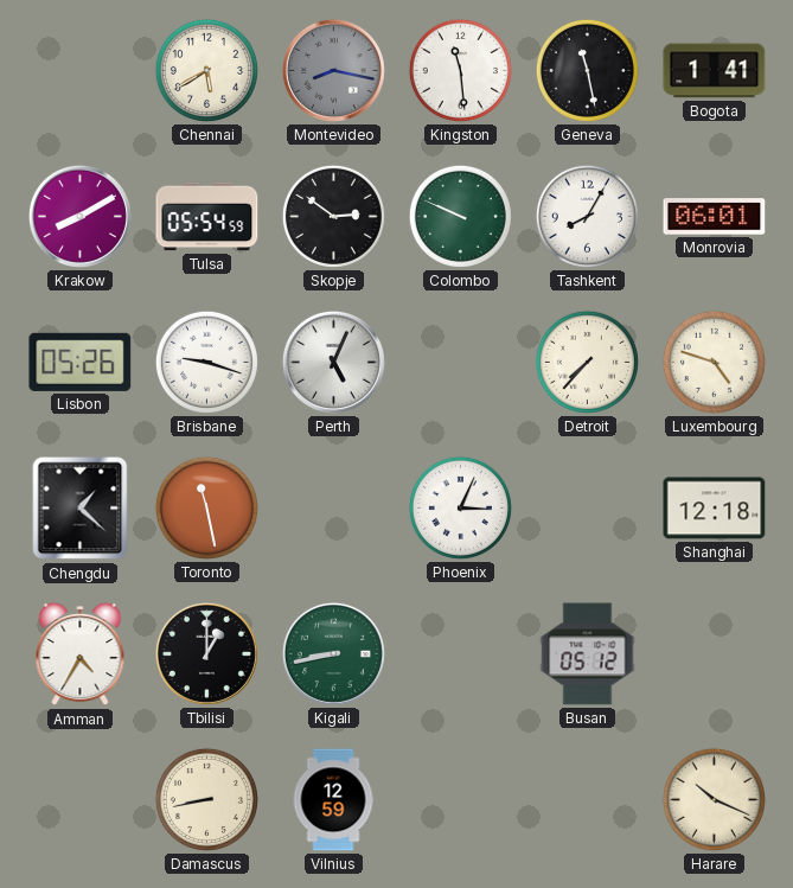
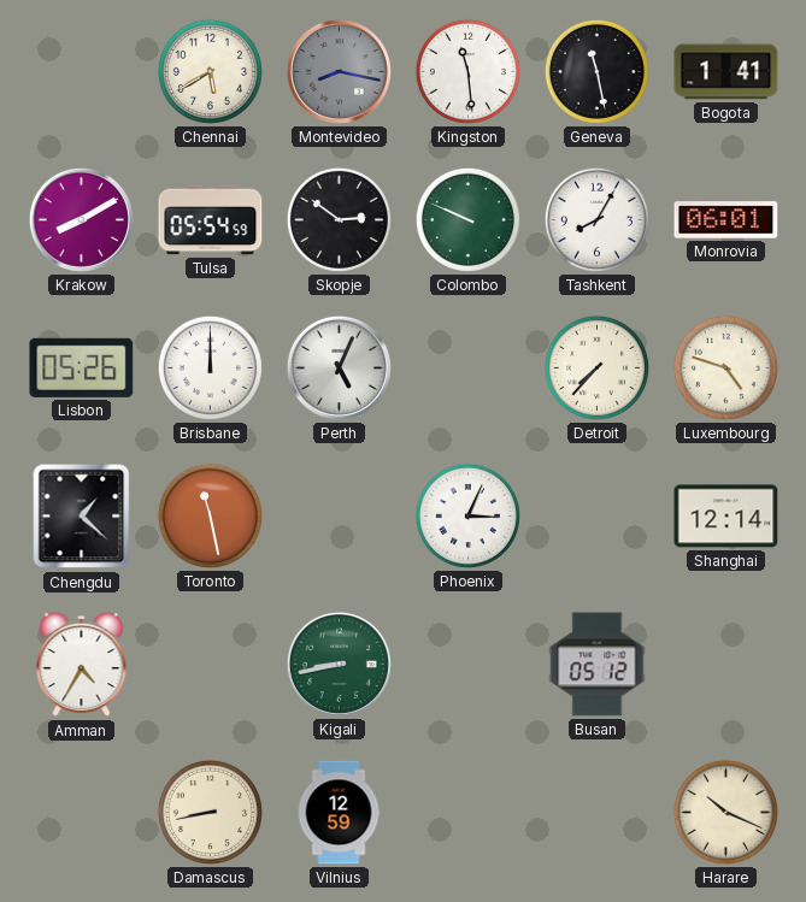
Brisbane: 9:18 -> 12:00 (210, 367)
Shanghai: 12:18 -> 12:14 (726, 517)
Tbilisi: 1:00 -> none (206, 653)
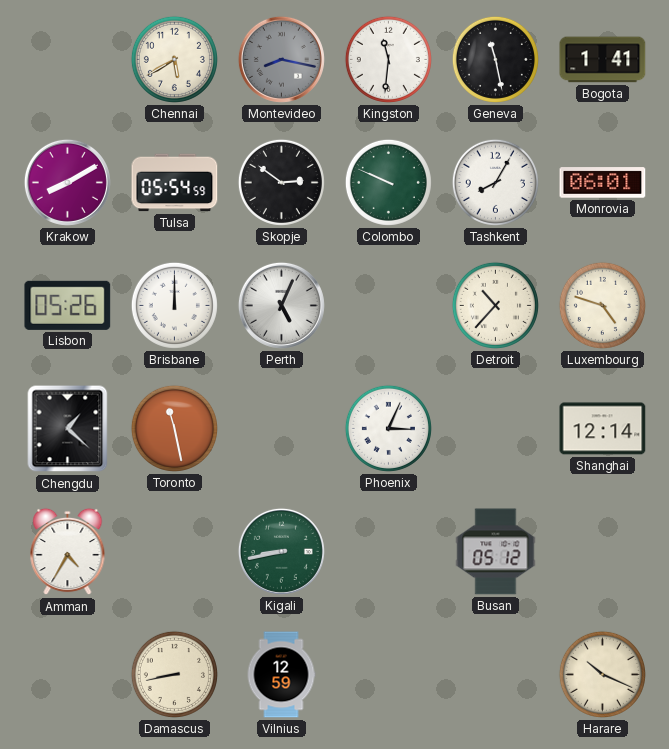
Kingston: 11:29 -> 11:31 (388, 59)
Detroit: 7:37 -> 10:37 (495, 305)
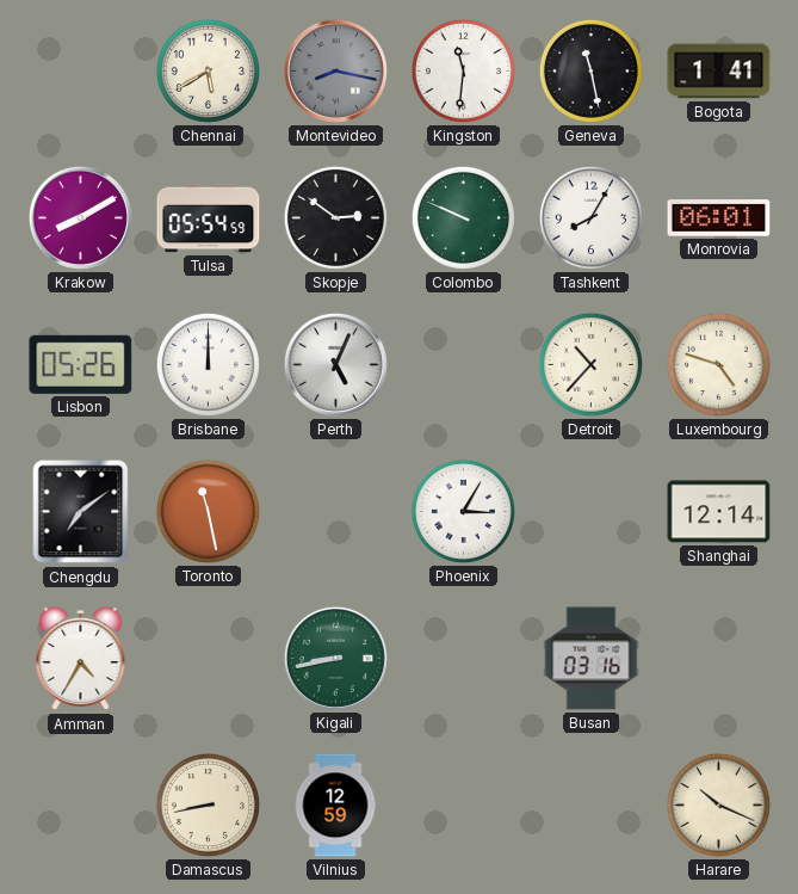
Chengdu: 1:22 -> 7:09 (81, 512)
Phoenix: 3:04 -> 3:05 (463, 511)
Busan: 05:12 -> 03:16 (592, 659)
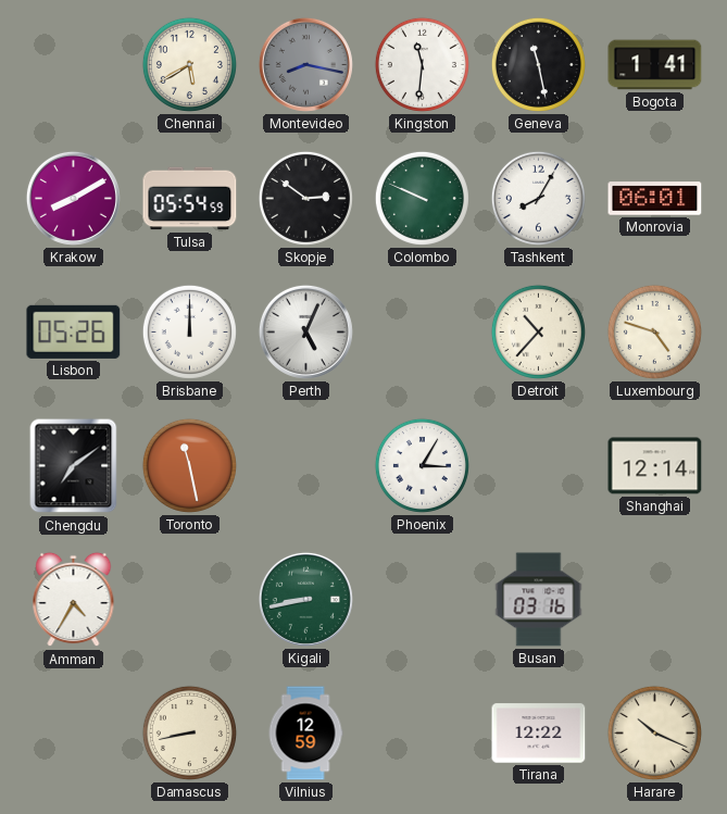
Tirana: none -> 12:22 (539, 734)
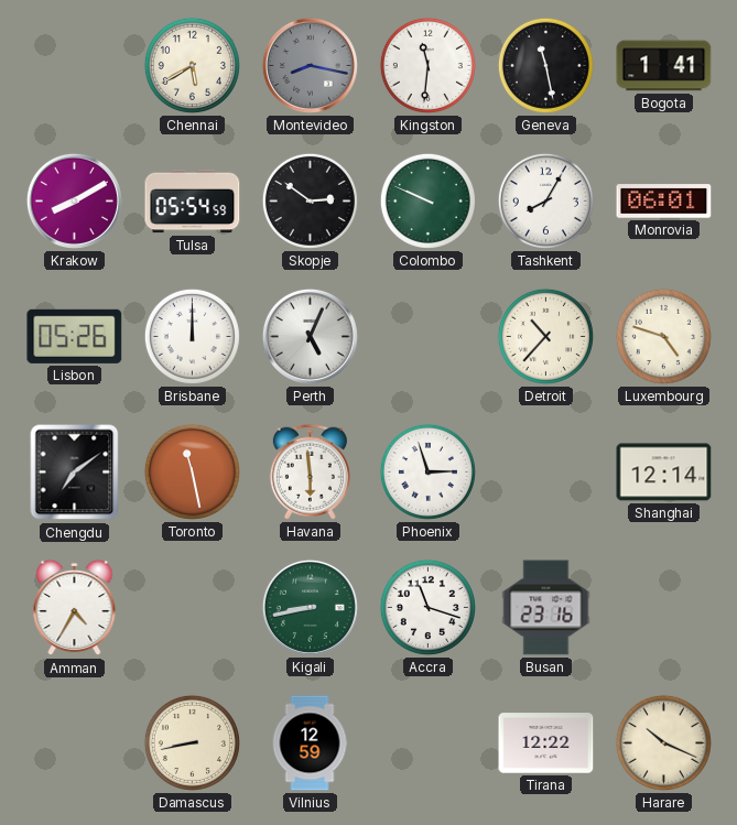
Havana: none -> 5:59 (310, 471)
Phoenix: 3:05 -> 2:57 (427, 471)
Accra: none -> 11:18 (427, 607)
Busan: 03:16 -> 23:16 (546, 608)
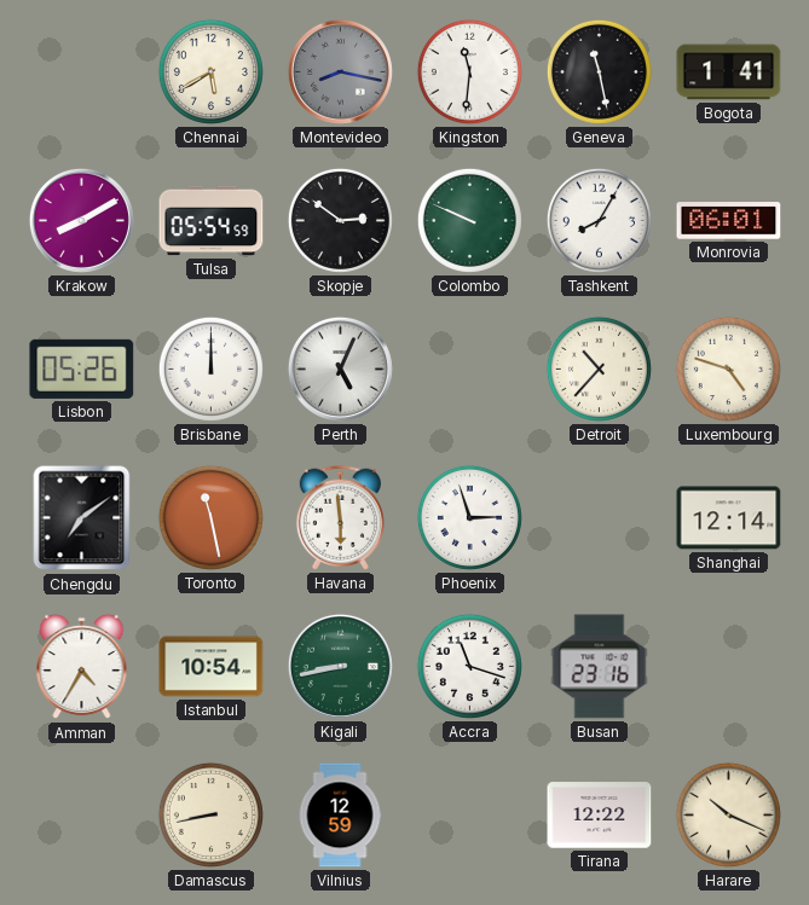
Istanbul: none -> 10:54 (212, 667)
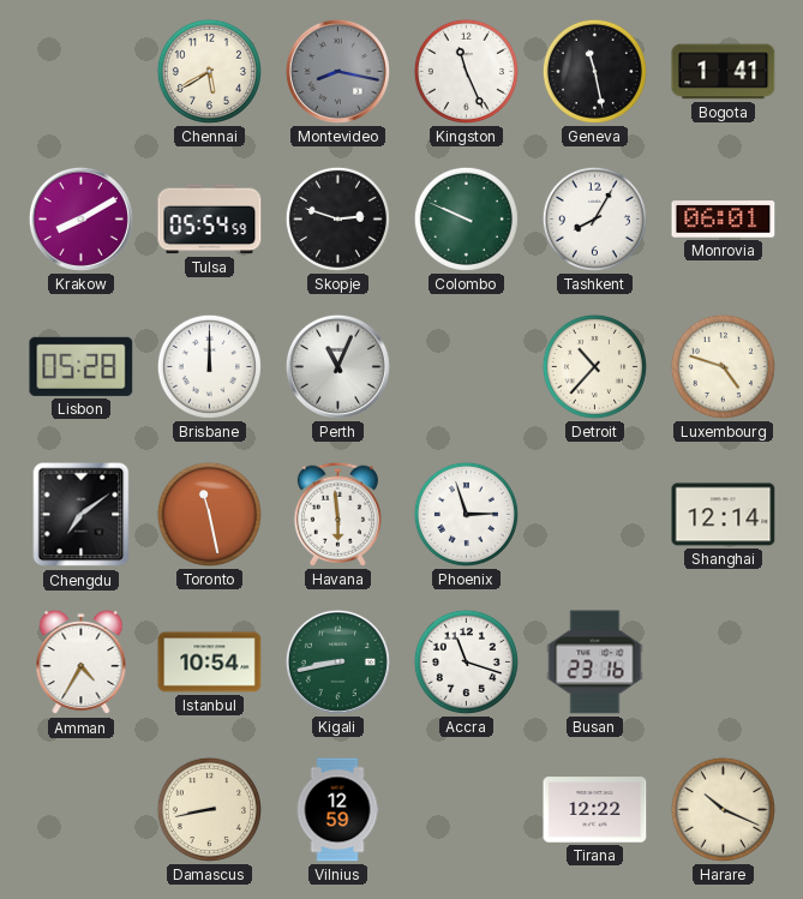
Kingston: 11:31 -> 11:26 (466, 71)
Skopje: 2:51 -> 2:48 (337, 218)
Lisbon: 05:26 -> 05:28 (82, 366)
Perth: 5:04 -> 11:04 (337, 366)
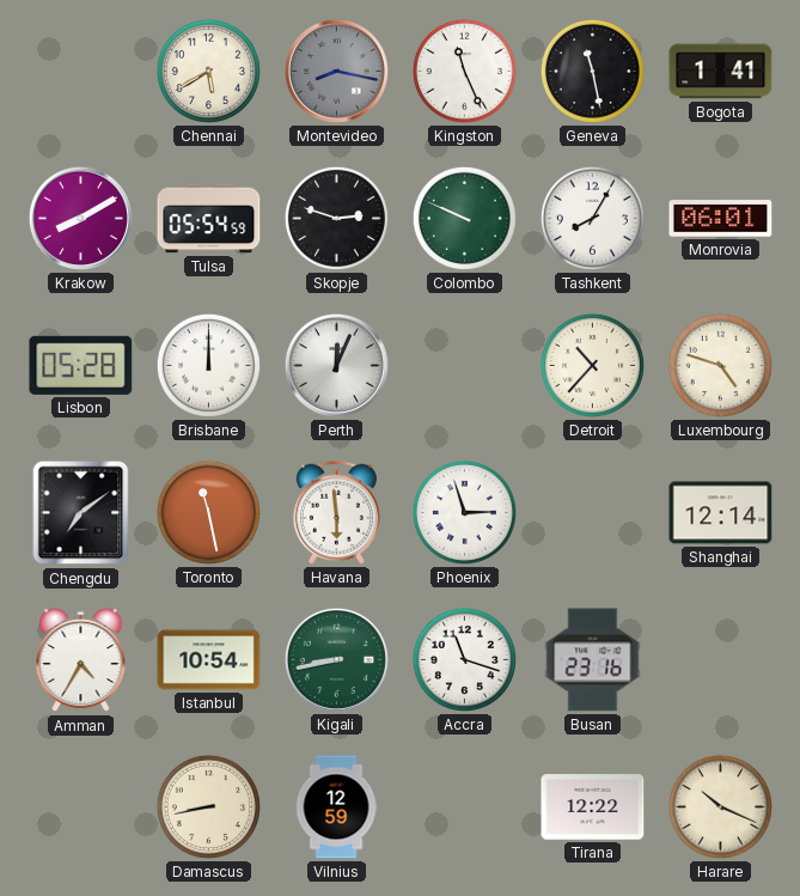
Perth: 11:04 -> 12:04 (336, 365)
